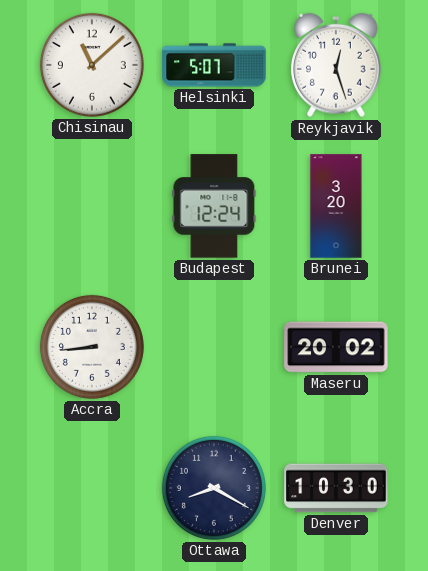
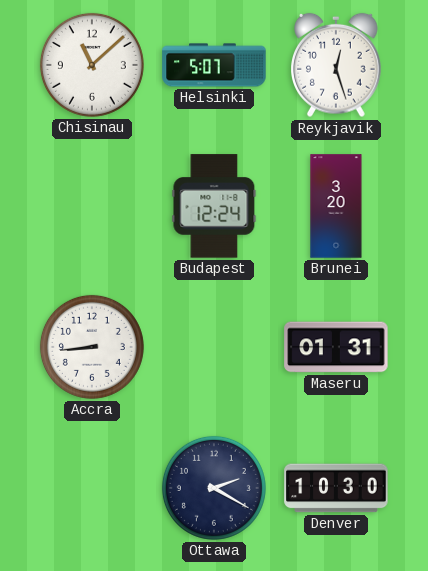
Maseru: 20:02 -> 01:31 (336, 347)
Ottawa: 8:20 -> 2:20 (214, 488)
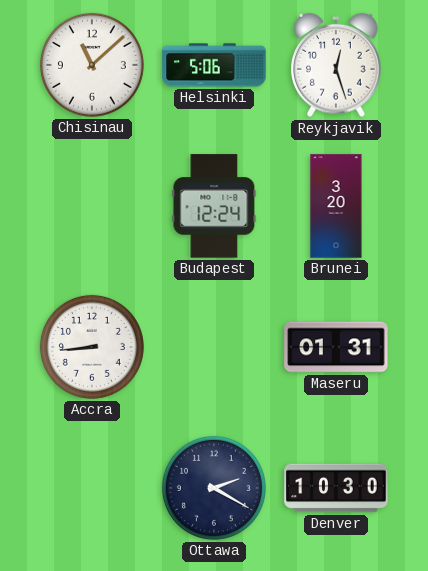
Helsinki: 5:07 -> 5:06 (214, 65)
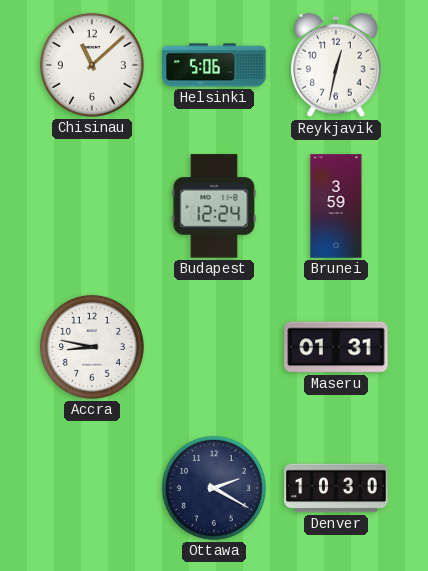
Reykjavik: 12:27 -> 12:32 (337, 65)
Brunei: 3:20 -> 3:59 (336, 206)
Accra: 8:44 -> 8:47 (92, 347)
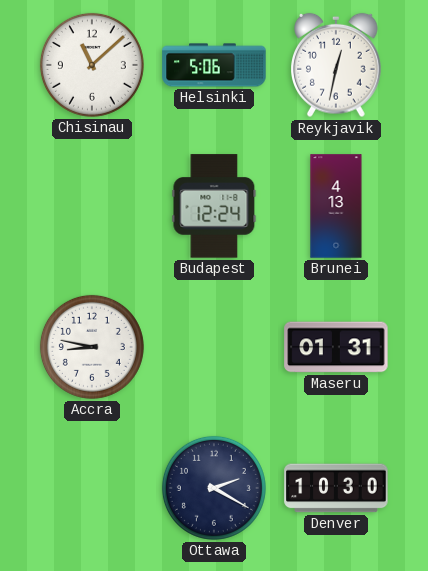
Brunei: 3:59 -> 4:13 (336, 206)
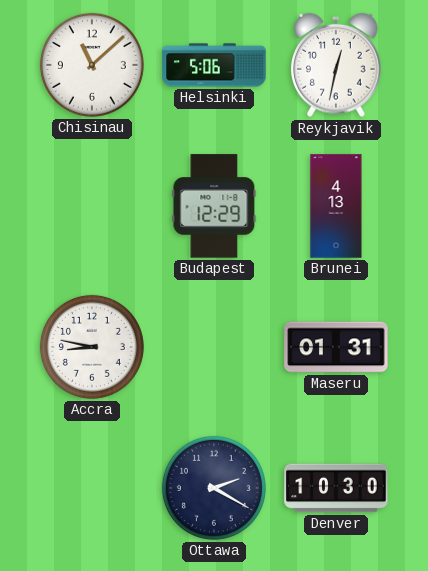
Budapest: 12:24 -> 12:29 (214, 206)
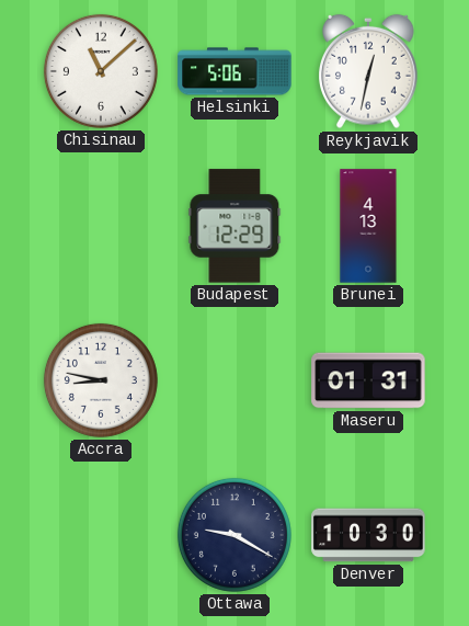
Ottawa: 2:20 -> 9:20 (234, 535)
